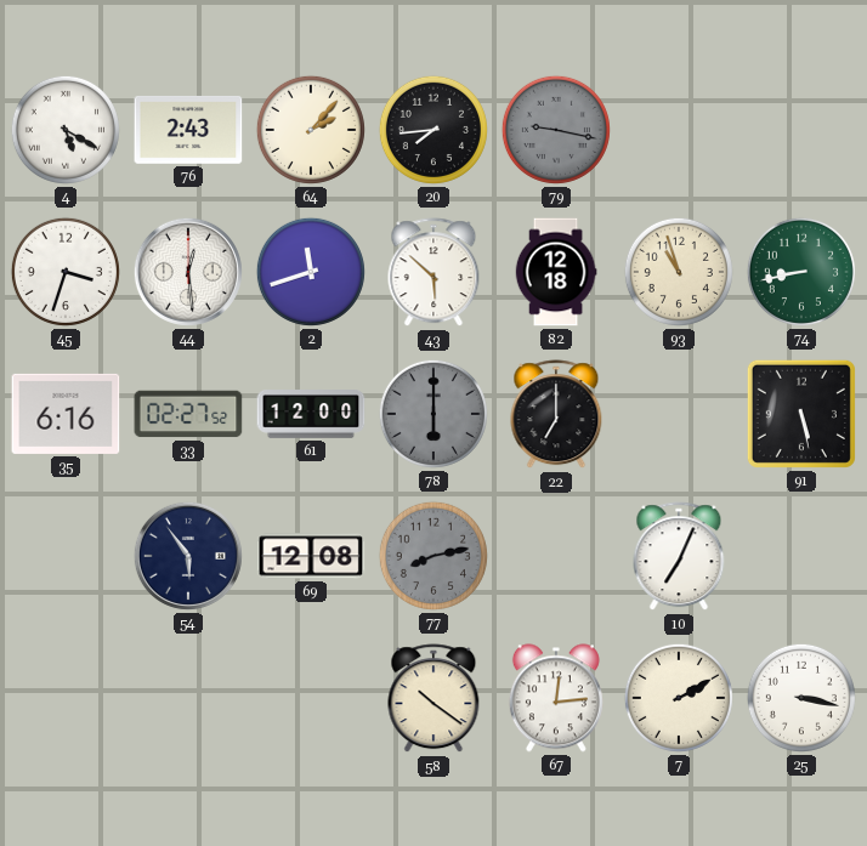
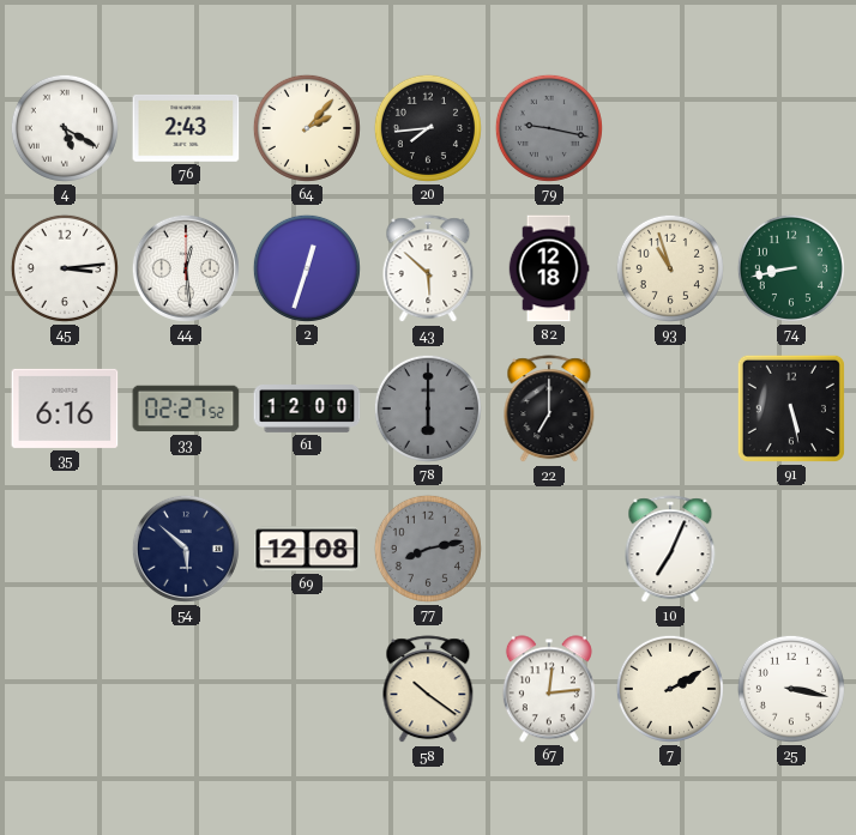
45: 3:33 -> 3:14 (65, 268)
2: 11:42 -> 12:33 (307, 268)
54: 5:54 -> 5:52 (186, 549)
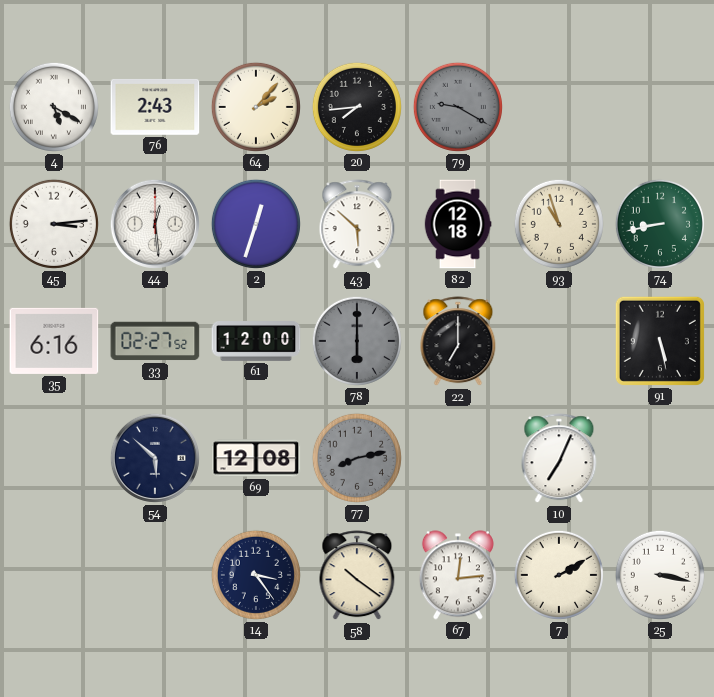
79: 9:17 -> 9:20 (458, 107)
14: none -> 3:24 (256, 575)
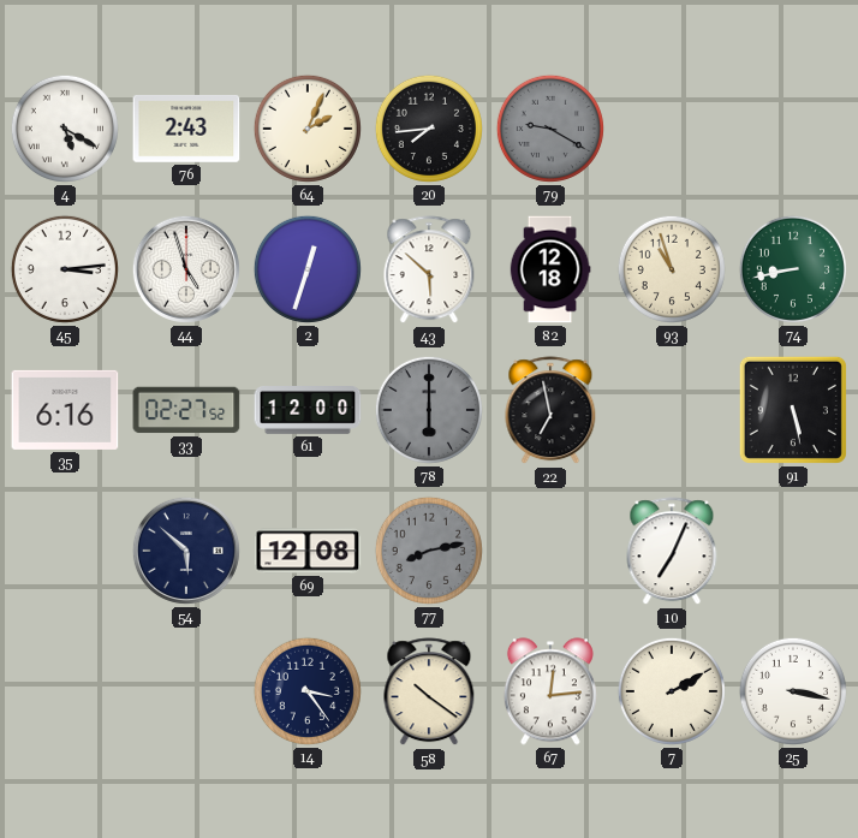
64: 2:07 -> 2:04 (308, 129)
44: 12:29 -> 4:57 (186, 269)
22: 7:00 -> 6:58 (550, 411)
